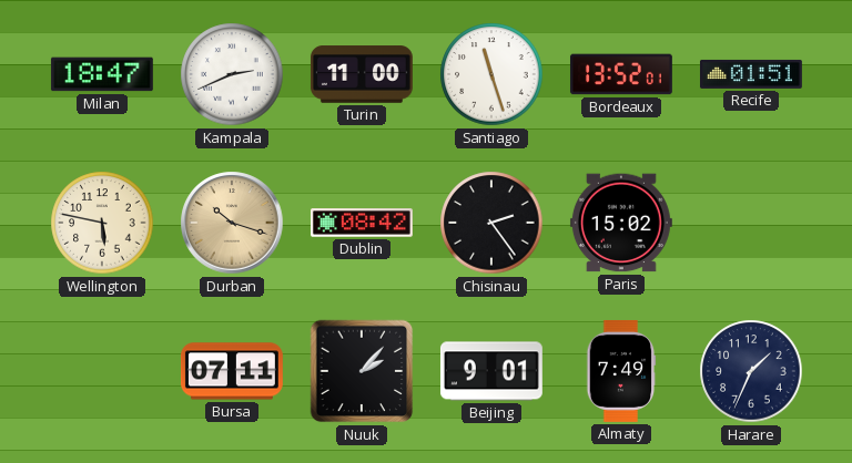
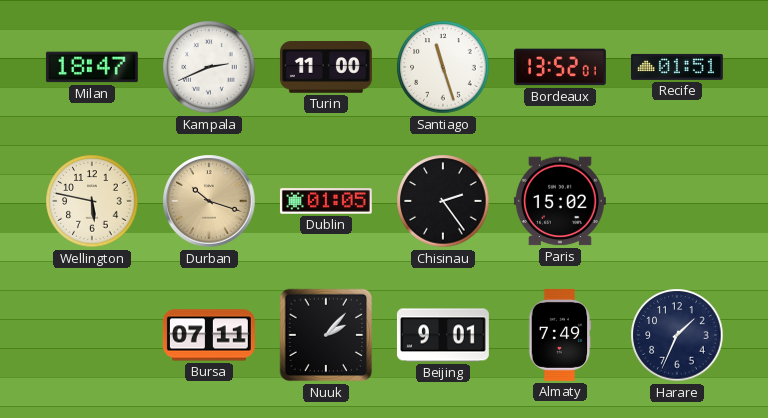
Dublin: 08:42 -> 01:05 (326, 201)
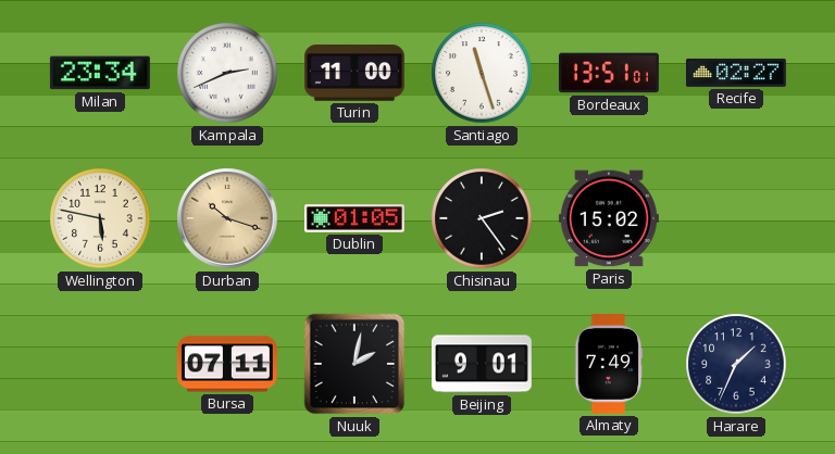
Milan: 18:47 -> 23:34 (100, 73)
Bordeaux: 13:52 -> 13:51 (609, 73)
Recife: 01:51 -> 02:27 (736, 73)
Nuuk: 2:07 -> 2:02 (354, 364)
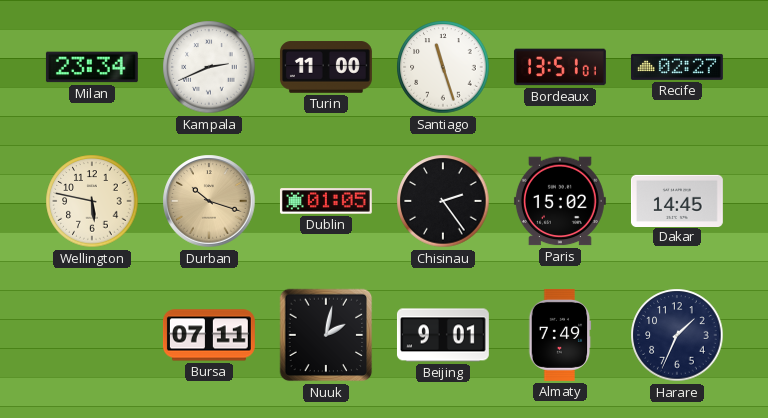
Dakar: none -> 14:45 (677, 200)
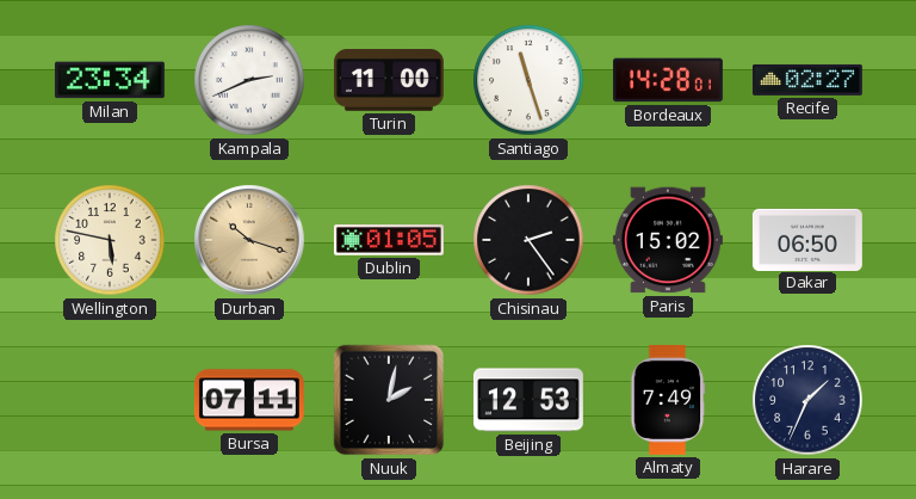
Bordeaux: 13:51 -> 14:28 (668, 80)
Dakar: 14:45 -> 06:50 (807, 239)
Beijing: 9:01 -> 12:53 (528, 400)
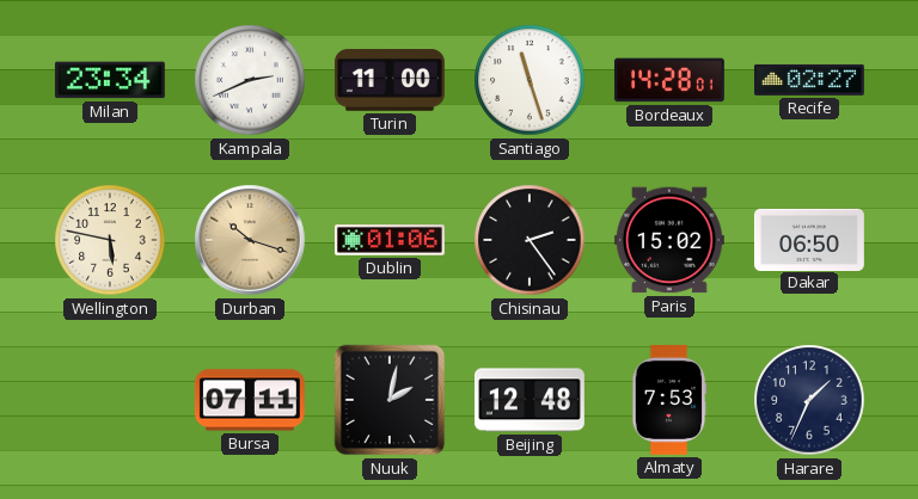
Dublin: 01:05 -> 01:06 (390, 240)
Beijing: 12:53 -> 12:48 (530, 400)
Almaty: 7:49 -> 7:53 (669, 400)
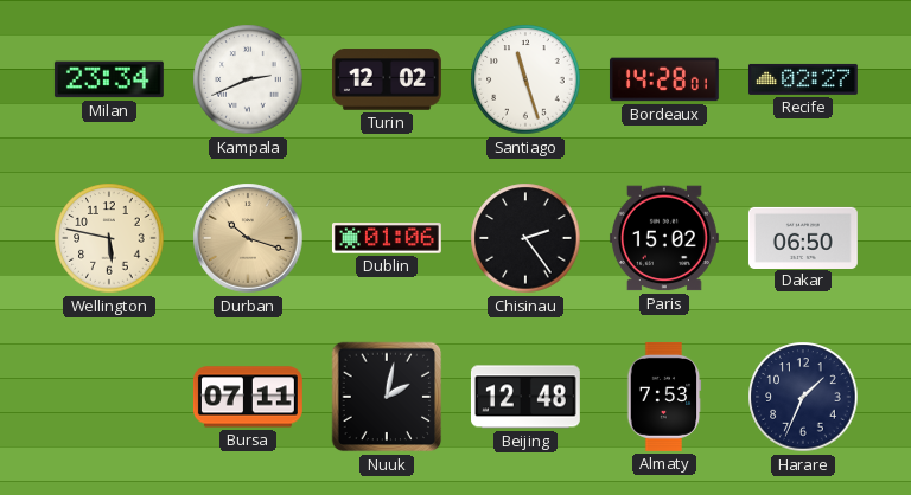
Turin: 11:00 -> 12:02 (387, 79)
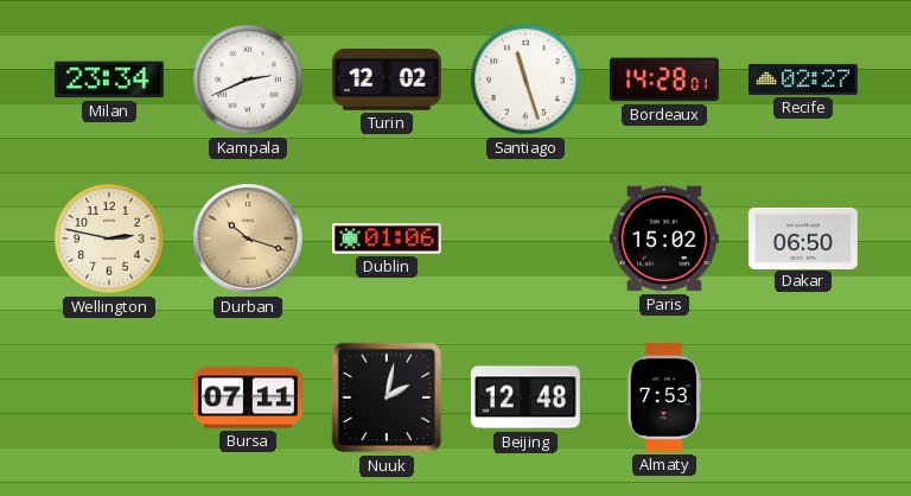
Wellington: 5:47 -> 2:47 (109, 239)
Chisinau: 2:24 -> none (525, 238)
Harare: 1:34 -> none (803, 397)
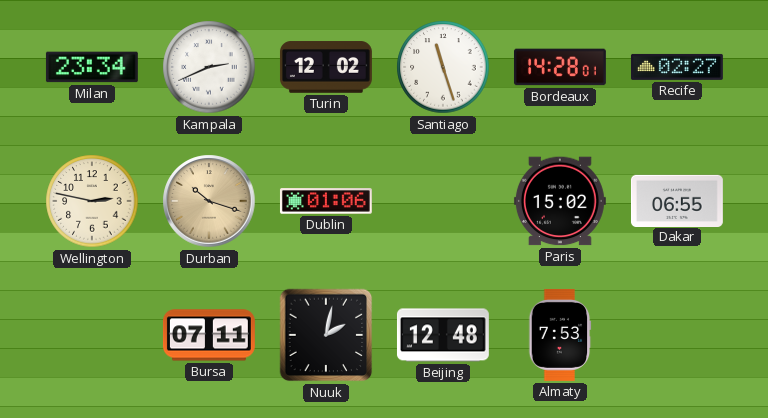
Dakar: 06:50 -> 06:55 (677, 200)
